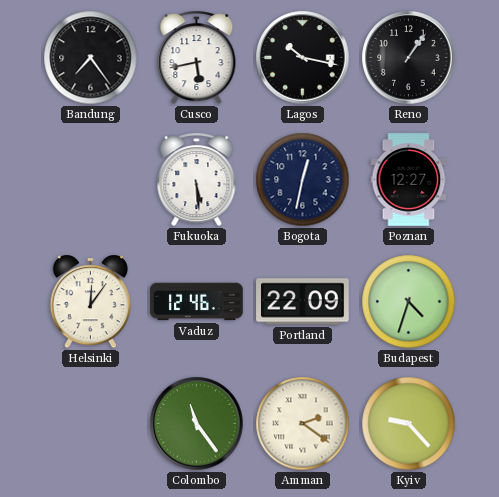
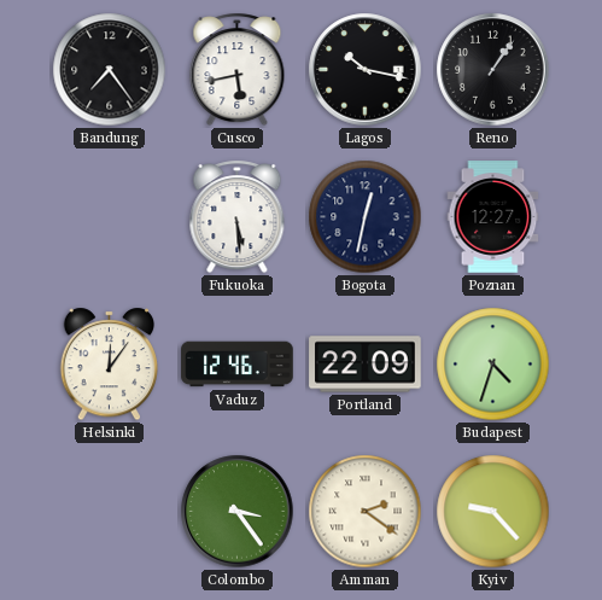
Colombo: 11:24 -> 3:24 (238, 512)
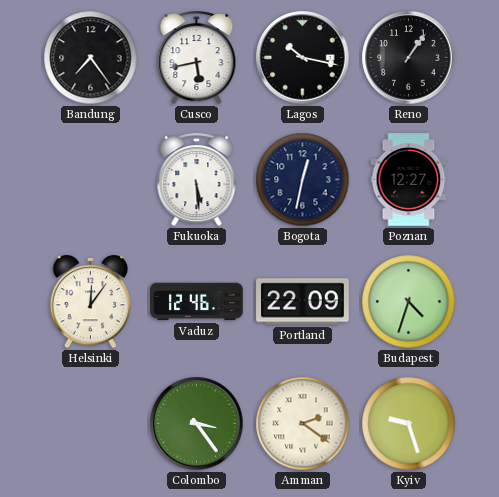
Kyiv: 9:23 -> 9:27 (409, 424)
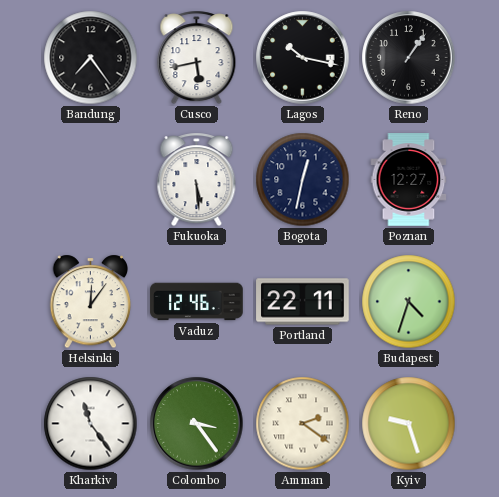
Portland: 22:09 -> 22:11 (303, 302)
Kharkiv: none -> 11:24 (91, 424)
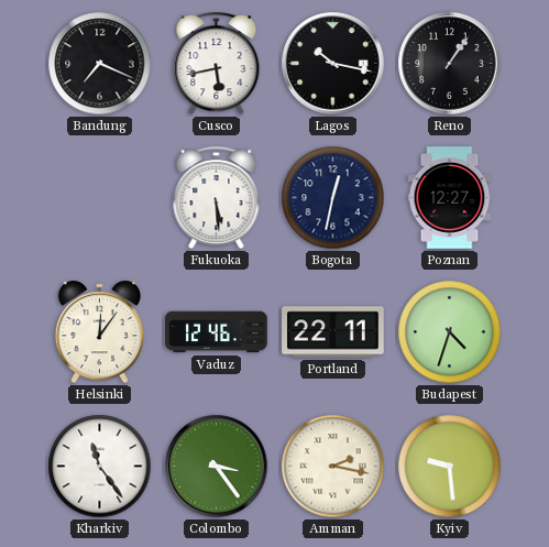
Bandung: 7:24 -> 7:19 (100, 64)
Amman: 2:21 -> 2:17 (333, 467)
Kyiv: 9:27 -> 9:29 (450, 467)
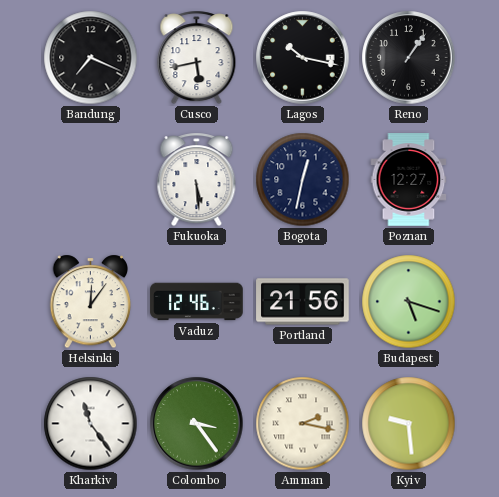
Portland: 22:11 -> 21:56 (303, 302)
Budapest: 4:33 -> 5:18 (409, 302)
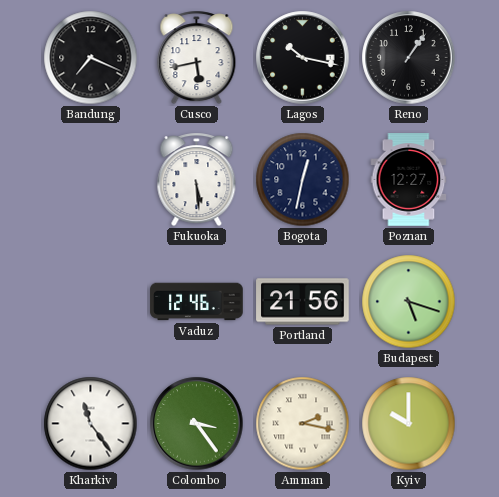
Helsinki: 12:06 -> none (91, 302)
Kyiv: 9:29 -> 10:00 (409, 424)
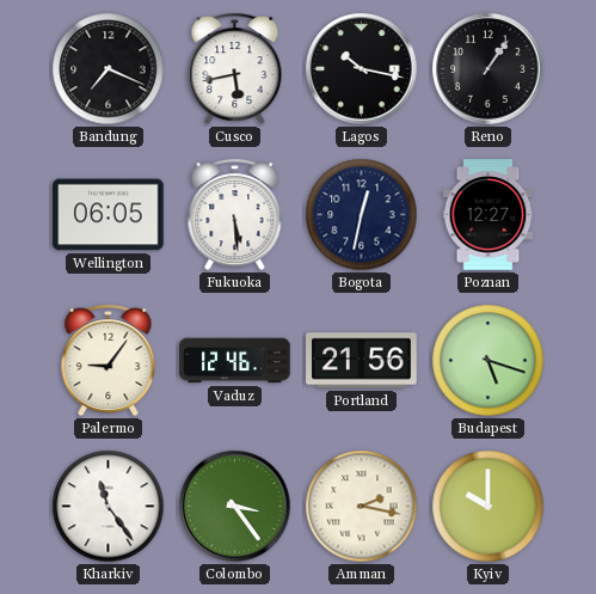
Wellington: none -> 06:05 (109, 215)
Palermo: none -> 9:06 (109, 361)
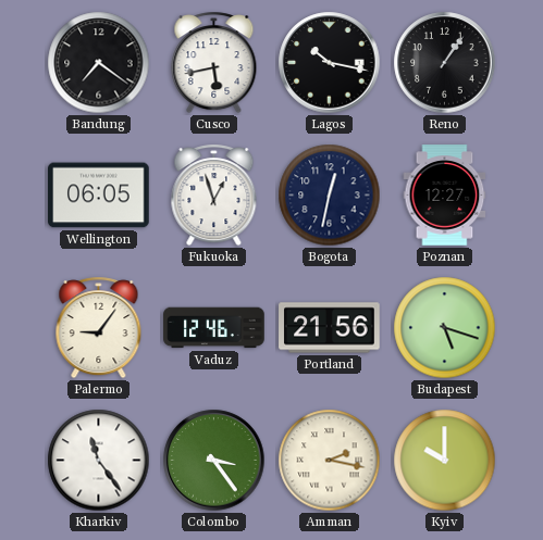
Bandung: 7:19 -> 7:21 (99, 63)
Fukuoka: 5:29 -> 12:57 (214, 196)
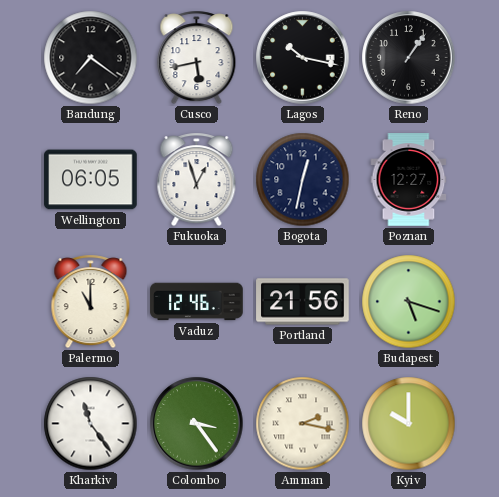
Palermo: 9:06 -> 11:00 (91, 302)
